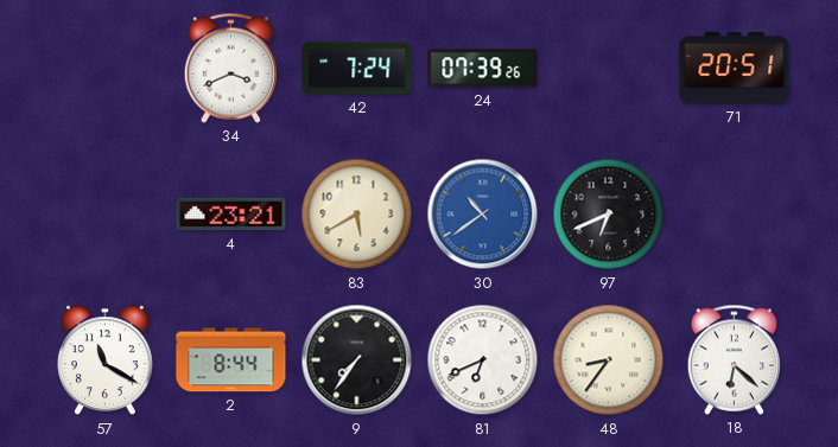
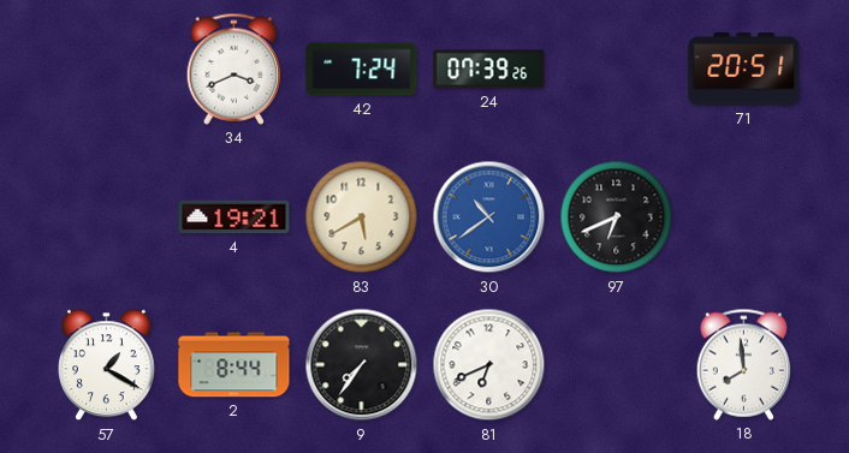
4: 23:21 -> 19:21 (234, 217)
57: 11:20 -> 1:20 (107, 365)
48: 8:36 -> none (609, 360)
18: 6:22 -> 7:59 (743, 364)
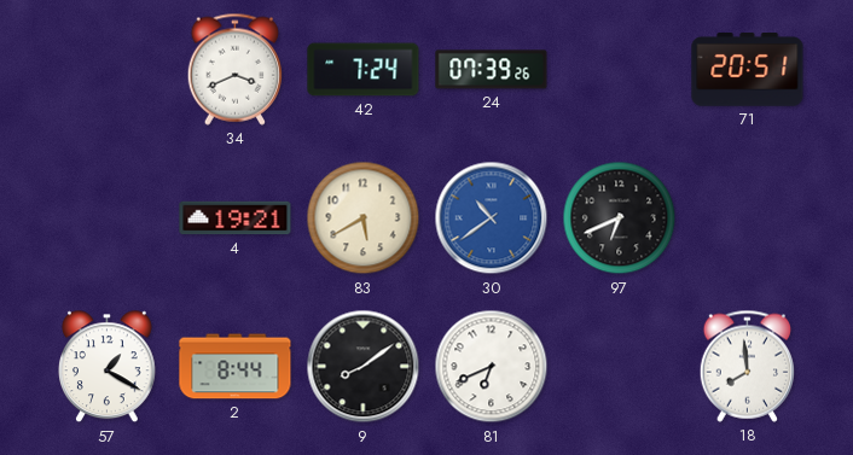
9: 7:36 -> 8:09 (364, 367)
